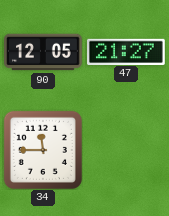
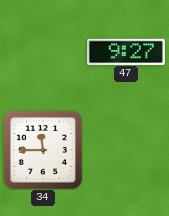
90: 12:05 -> none (43, 52)
47: 21:27 -> 9:27 (127, 51)
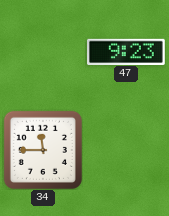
47: 9:27 -> 9:23 (127, 51)
